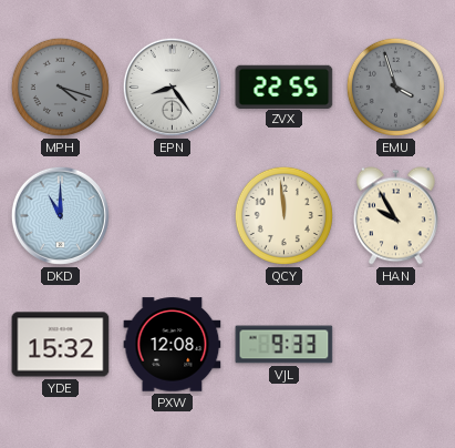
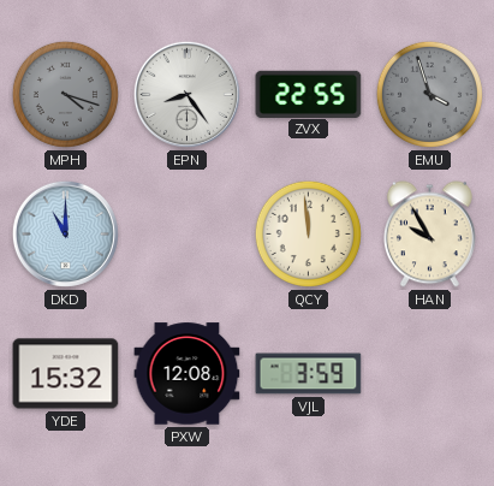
VJL: 9:33 -> 3:59 (309, 374)
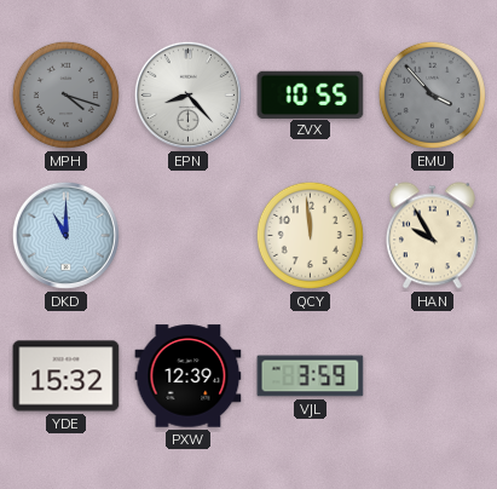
EPN: 8:24 -> 8:23 (187, 94)
ZVX: 22:55 -> 10:55 (311, 94)
EMU: 3:57 -> 3:53 (432, 94)
PXW: 12:08 -> 12:39 (189, 376)
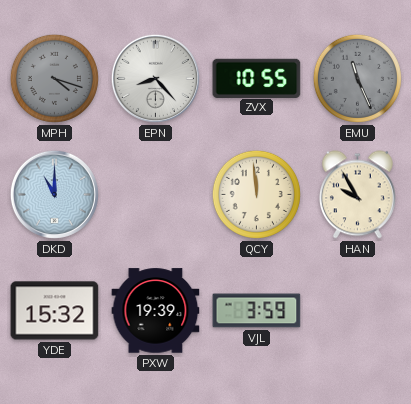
EMU: 3:53 -> 11:26 (357, 78)
PXW: 12:39 -> 19:39 (156, 311)
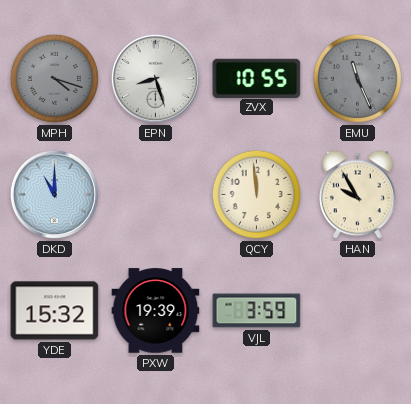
EPN: 8:23 -> 8:27 (155, 78)
